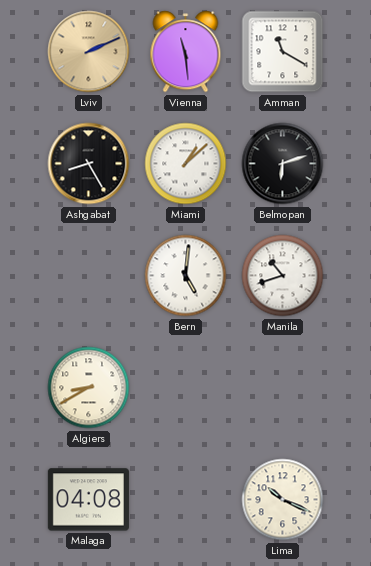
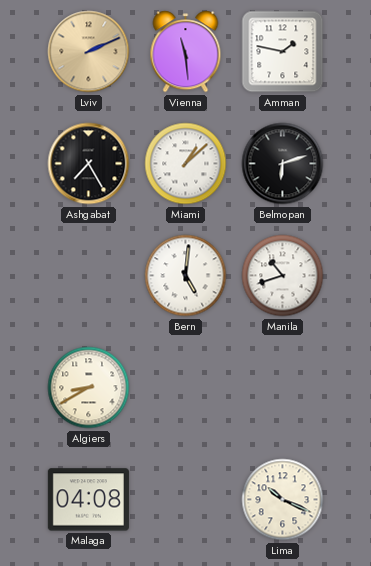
Amman: 11:20 -> 1:47 (283, 52)
Ashgabat: 8:25 -> 7:25 (89, 164)
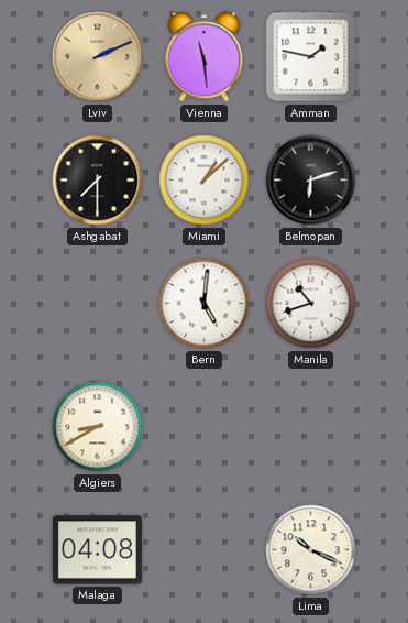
Ashgabat: 7:25 -> 7:30 (98, 181)
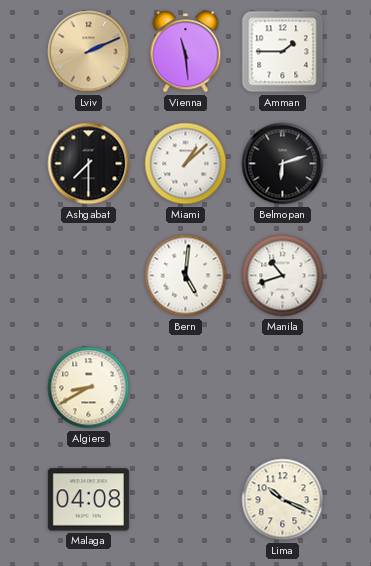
Amman: 1:47 -> 1:45 (283, 52)
